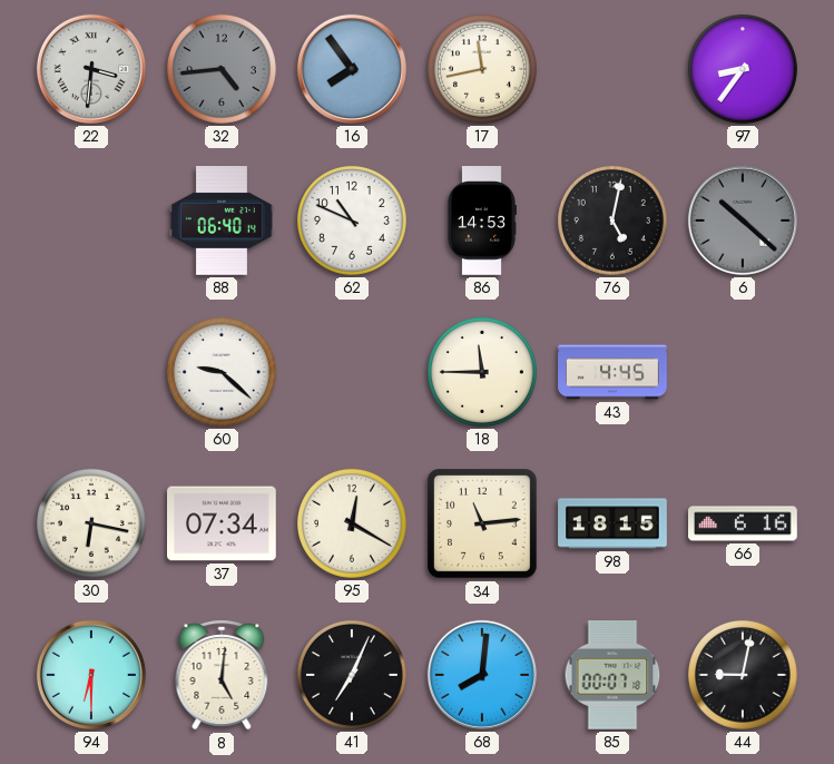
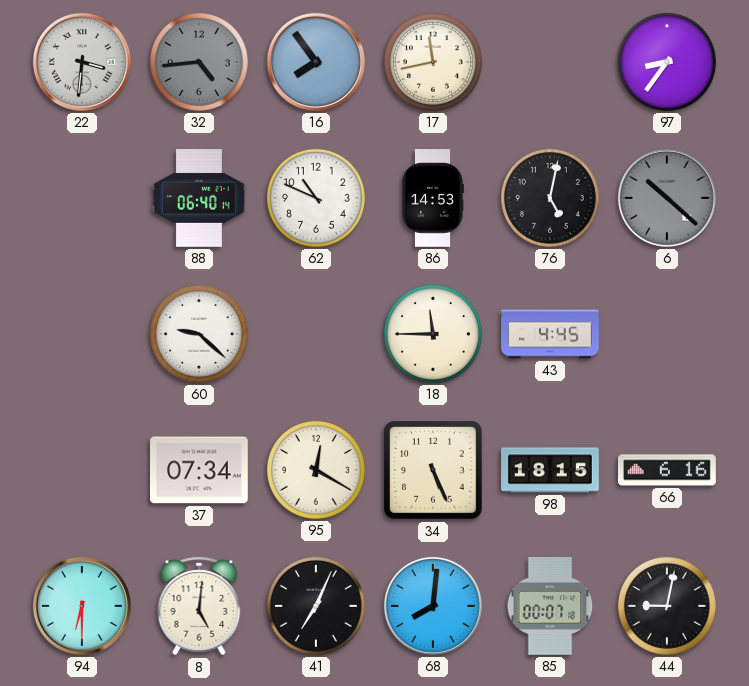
30: 6:17 -> none (91, 523)
34: 11:14 -> 5:26 (434, 471)
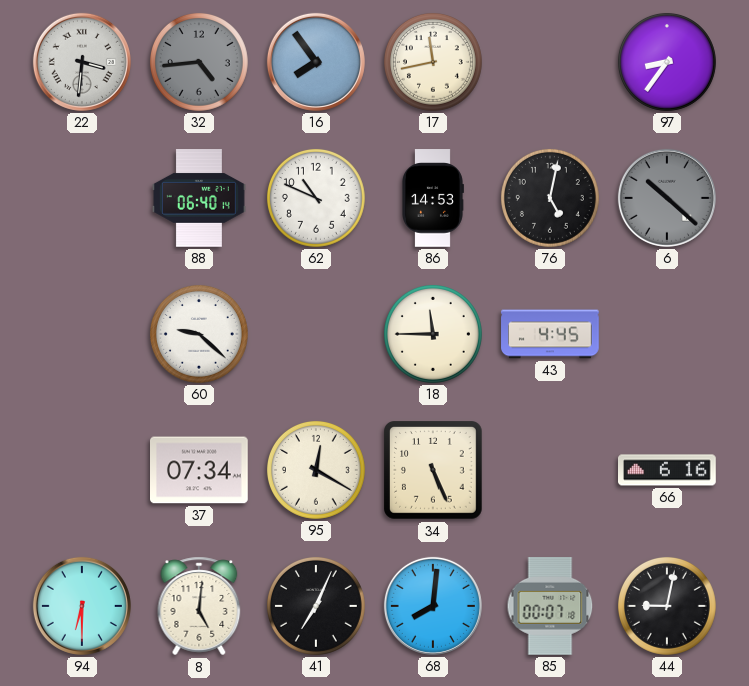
98: 18:15 -> none (550, 470)
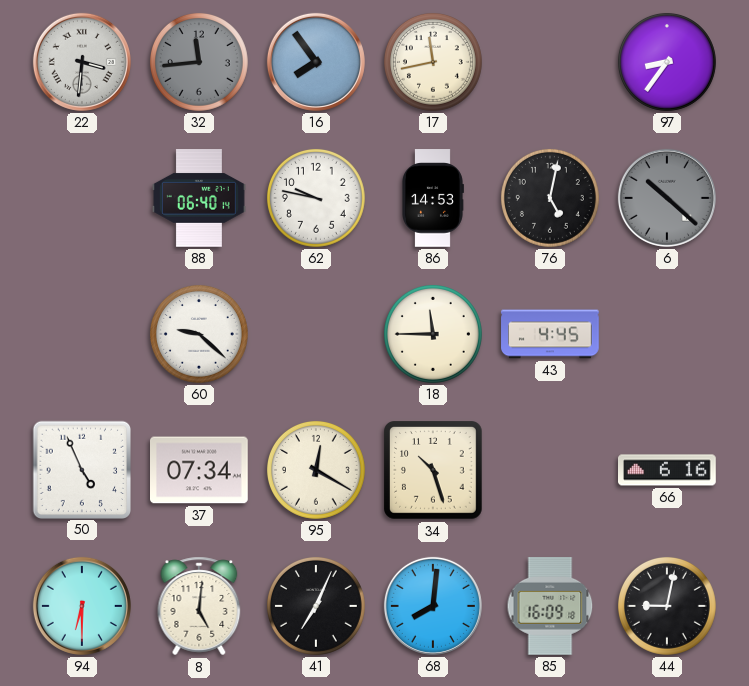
32: 4:44 -> 11:44 (199, 62)
62: 10:49 -> 9:47 (316, 198)
50: none -> 4:56 (81, 469)
34: 5:26 -> 10:27 (434, 471)
85: 00:07 -> 16:09 (550, 607)
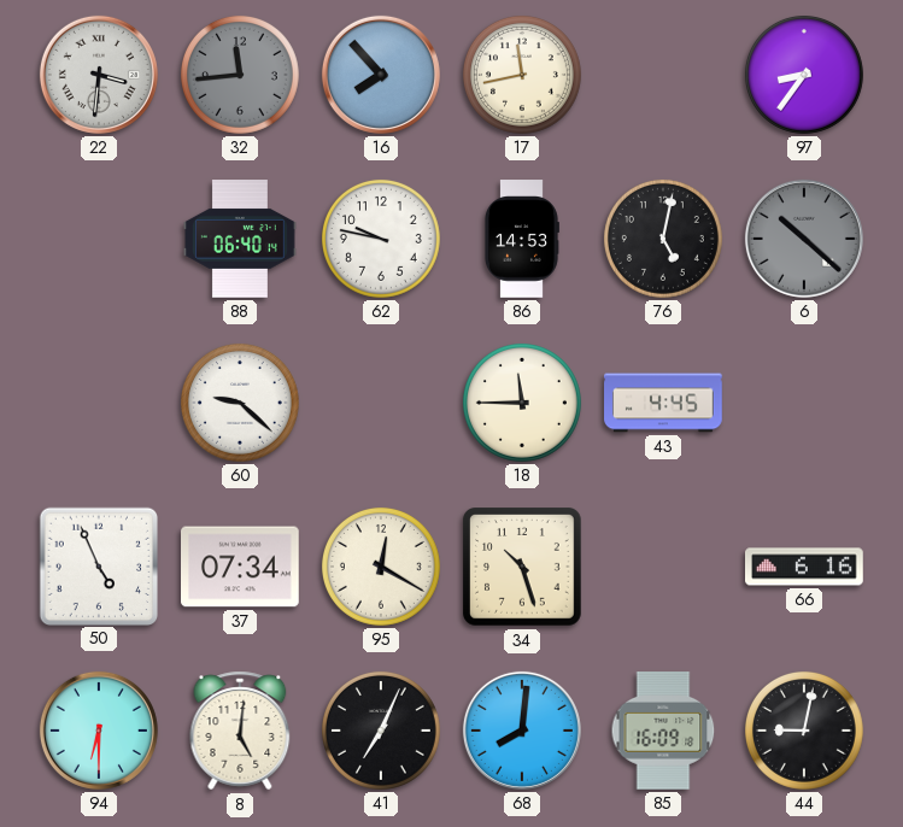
16: 7:54 -> 7:53 (381, 75)
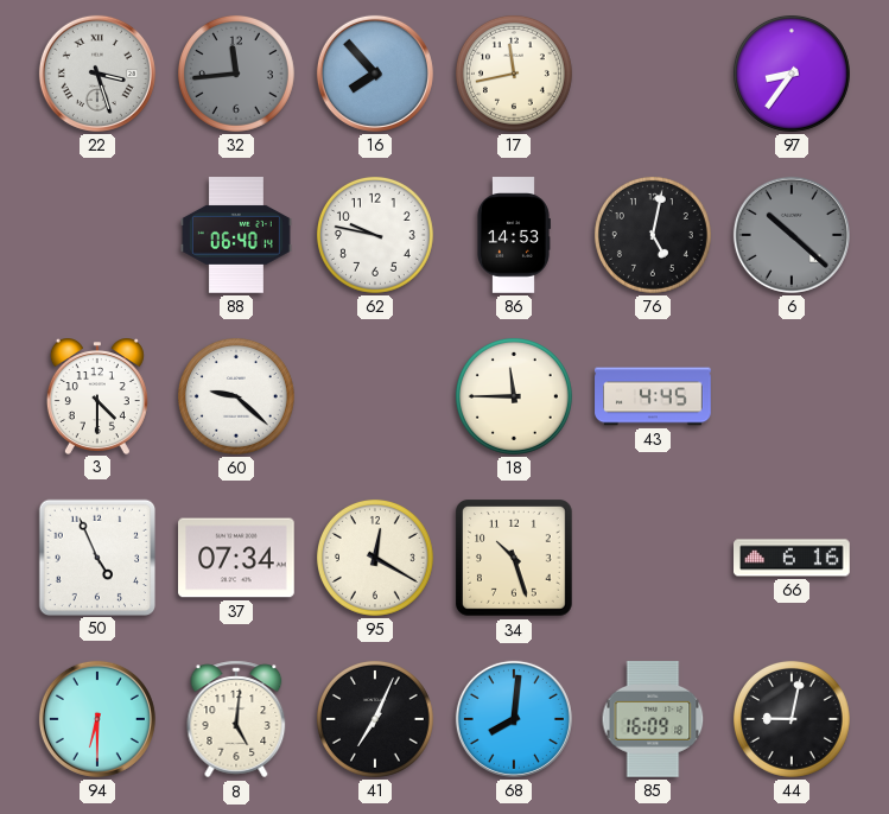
22: 3:31 -> 3:27 (97, 74)
3: none -> 4:30 (97, 396)
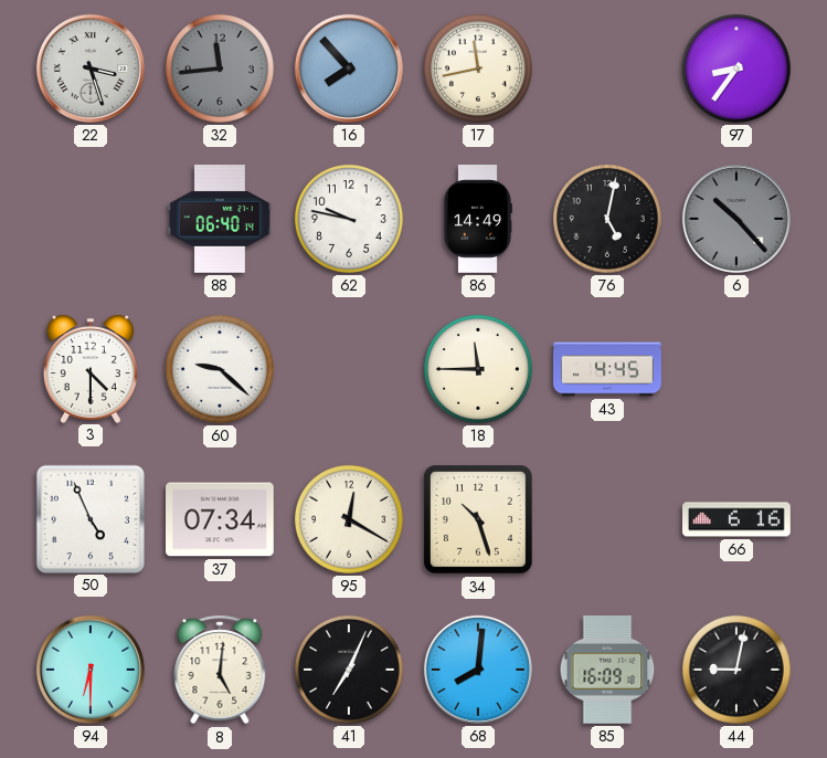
86: 14:53 -> 14:49 (478, 219)
6: 10:22 -> 10:23 (736, 219)
